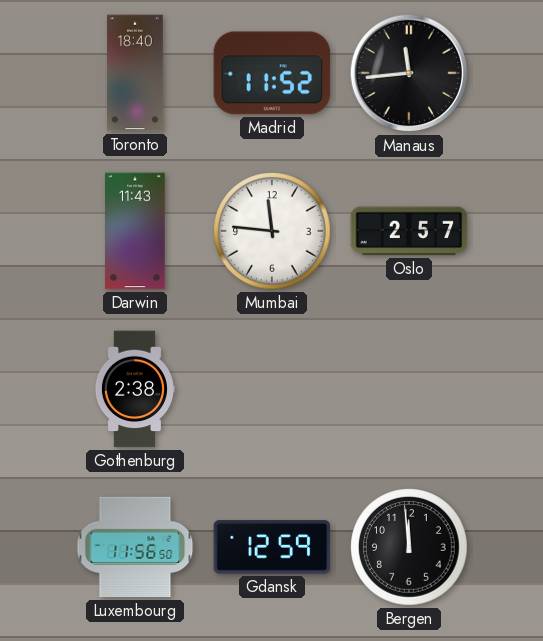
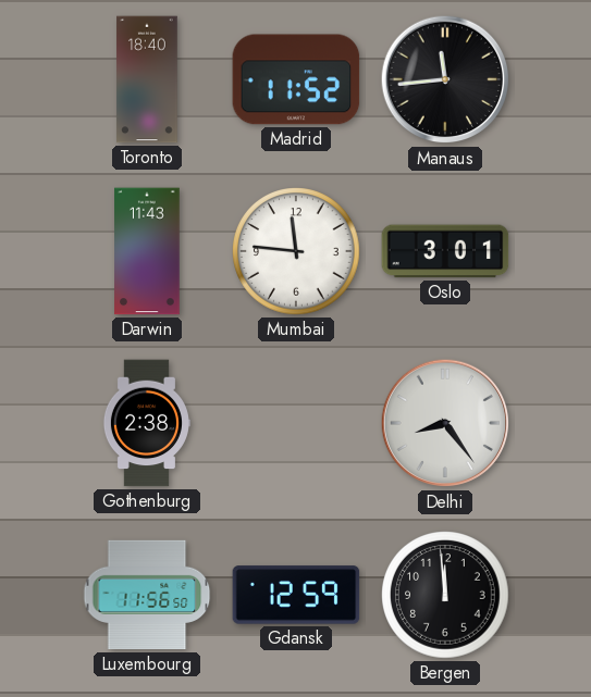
Oslo: 2:57 -> 3:01 (445, 251)
Delhi: none -> 8:24 (445, 423)
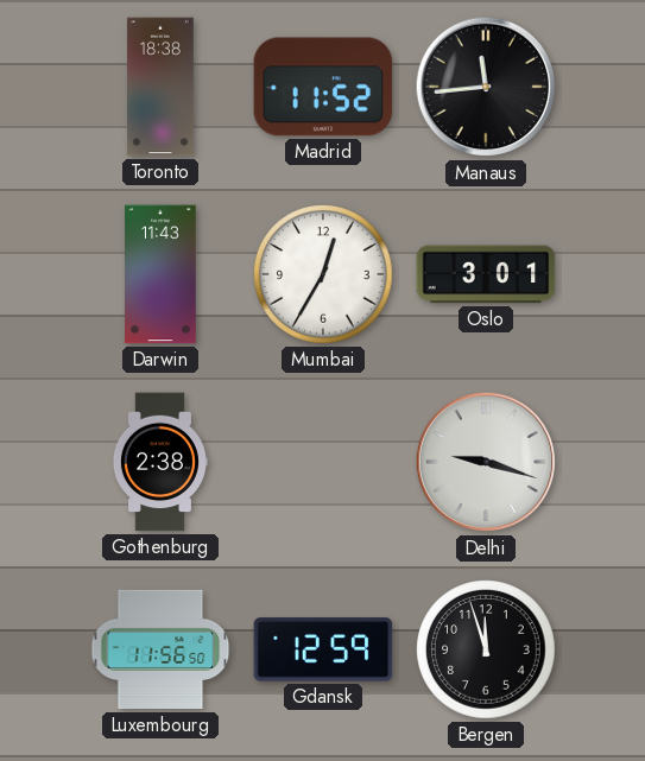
Toronto: 18:40 -> 18:38 (160, 87)
Mumbai: 11:46 -> 12:35 (323, 274)
Delhi: 8:24 -> 9:18 (486, 462)
Bergen: 11:59 -> 11:57 (486, 649)
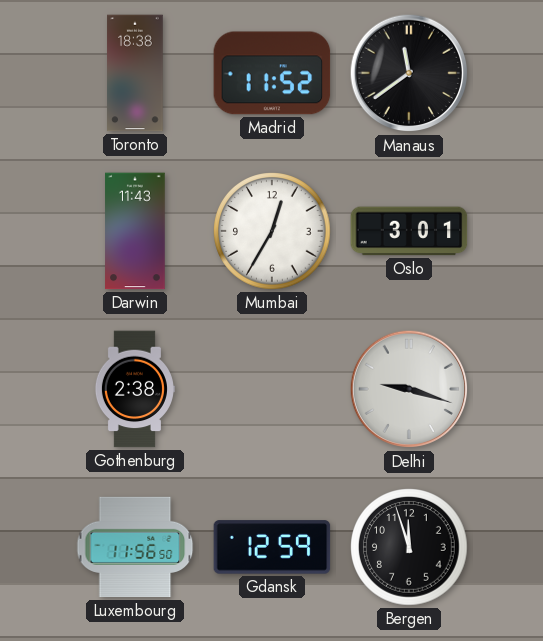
Manaus: 11:44 -> 11:39 (409, 73)
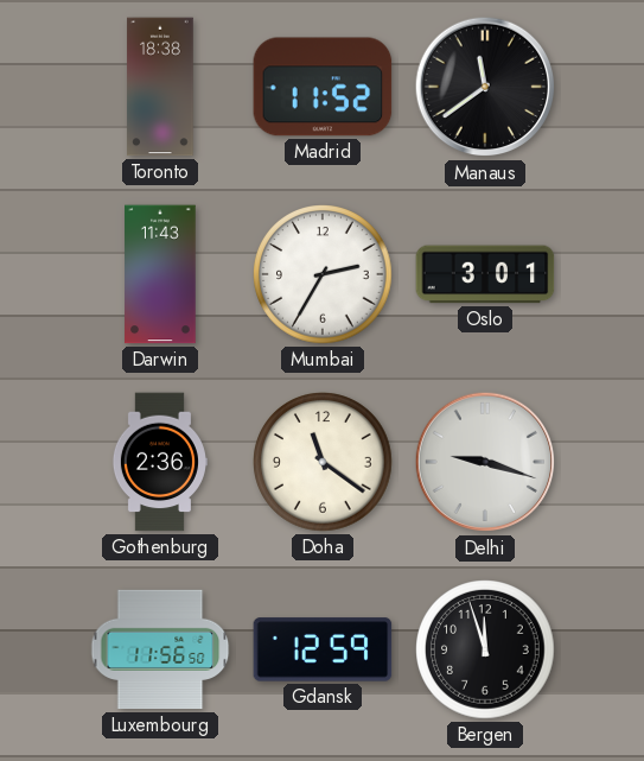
Mumbai: 12:35 -> 2:35 (323, 274)
Gothenburg: 2:38 -> 2:36 (159, 462)
Doha: none -> 11:21 (323, 462)
